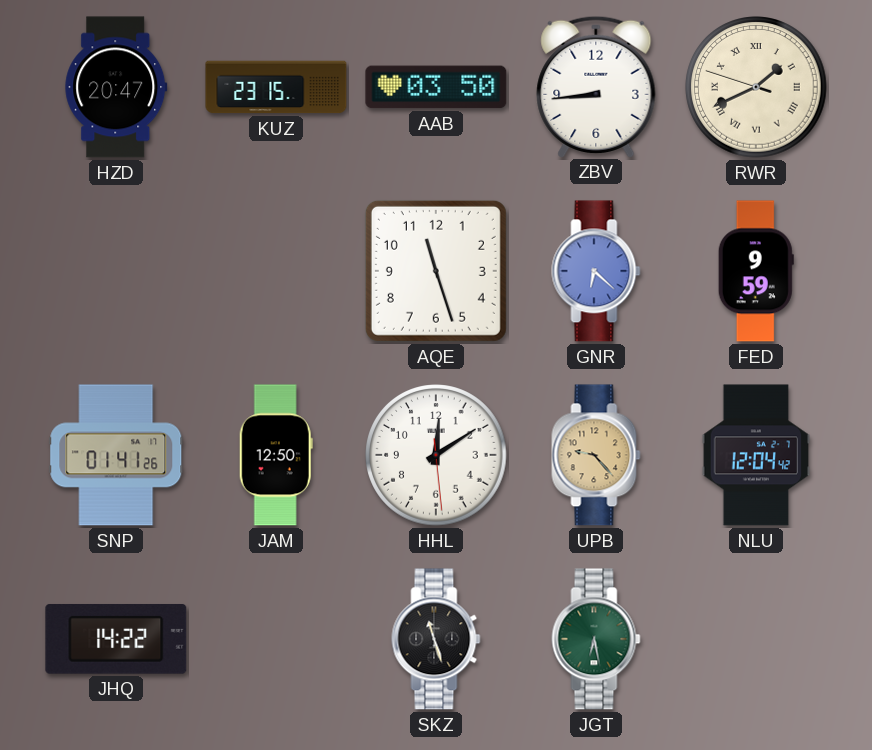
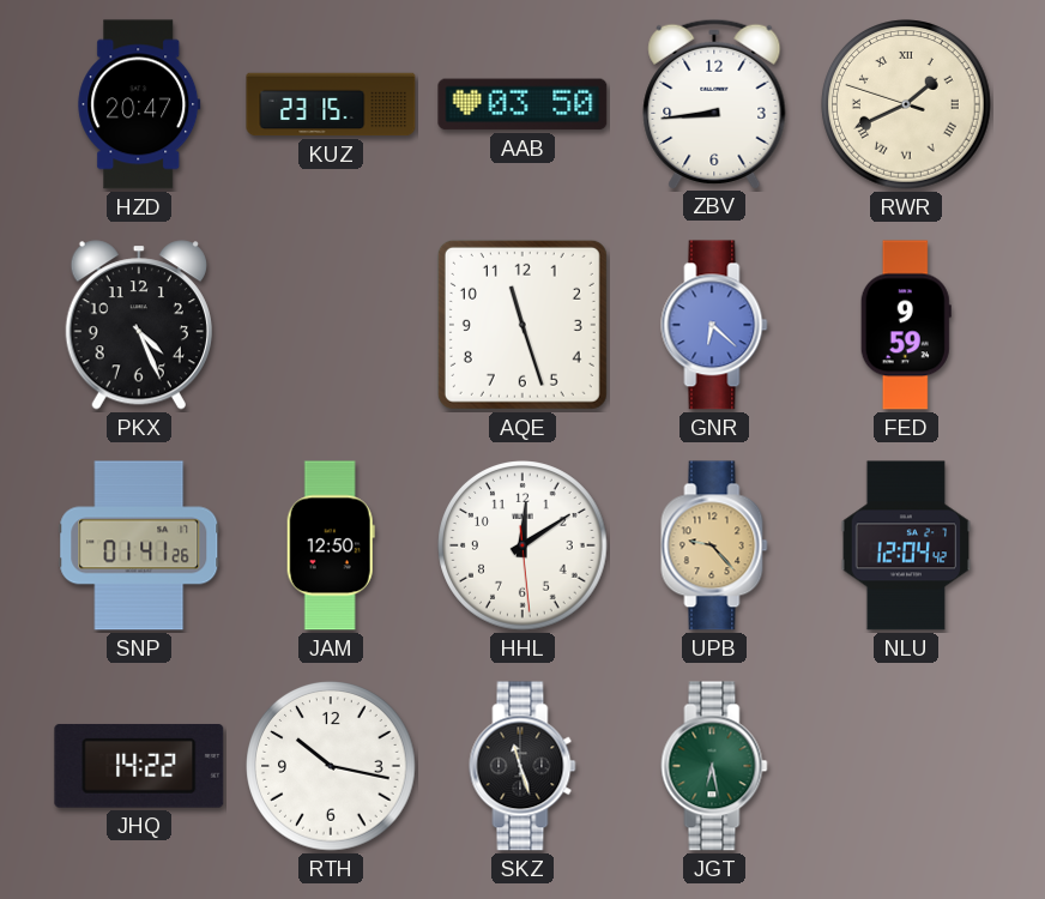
PKX: none -> 4:26 (139, 325)
RTH: none -> 10:17 (331, 766)
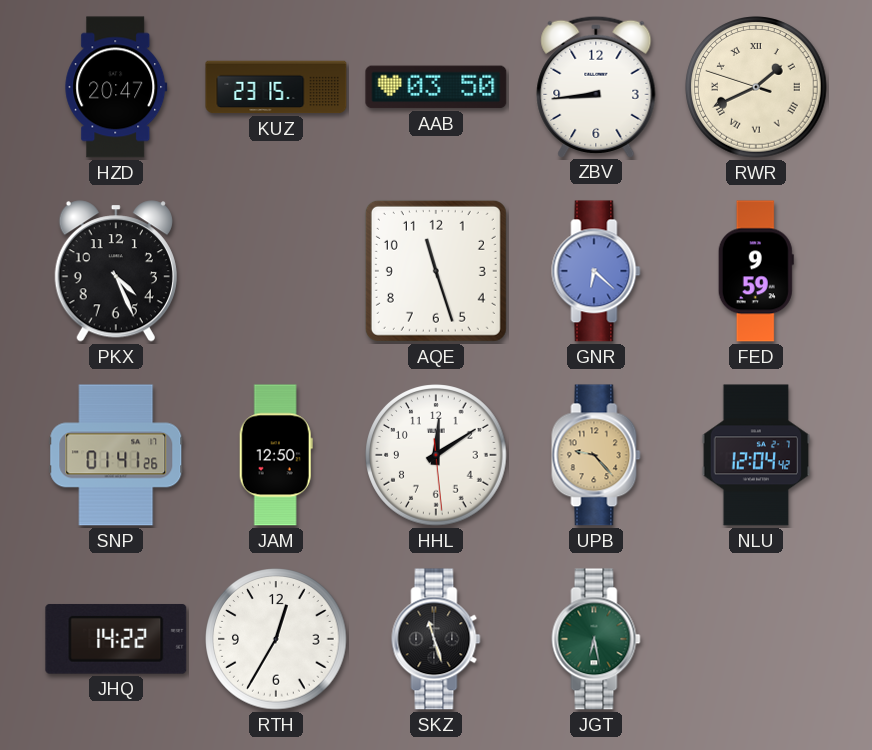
RTH: 10:17 -> 12:35 (276, 639)
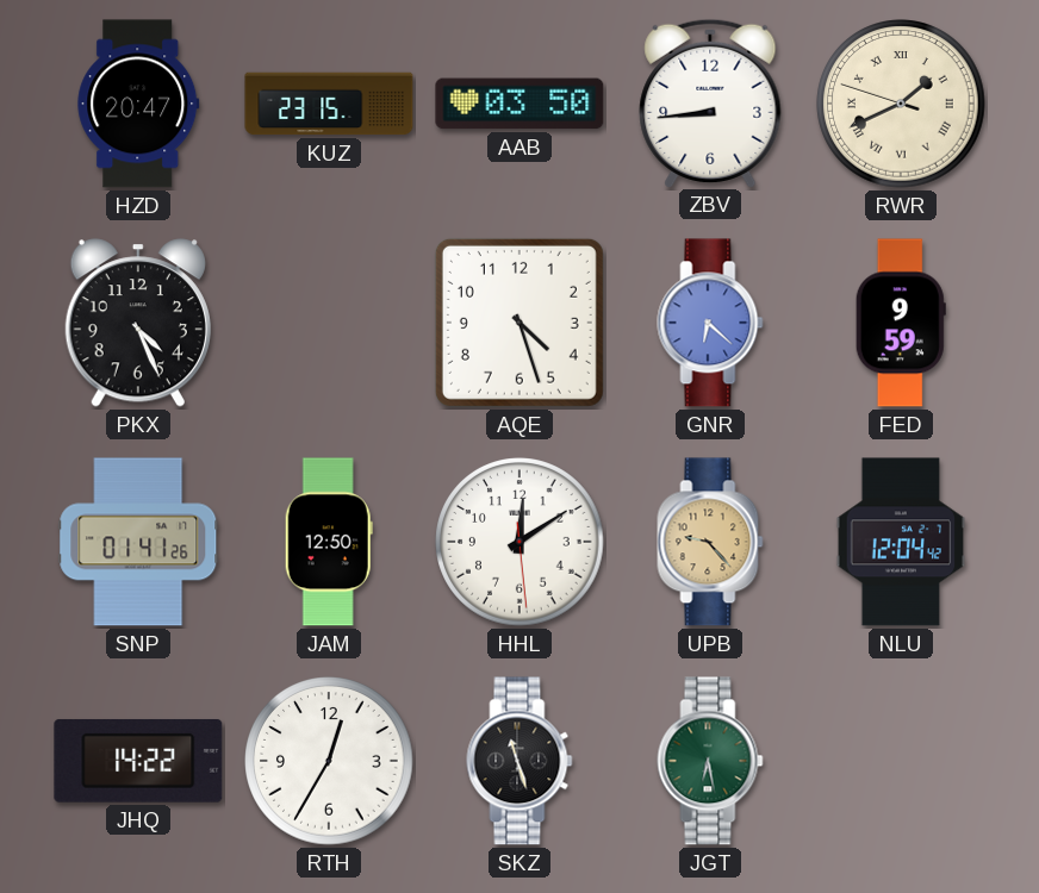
AQE: 11:27 -> 4:27 (519, 323)
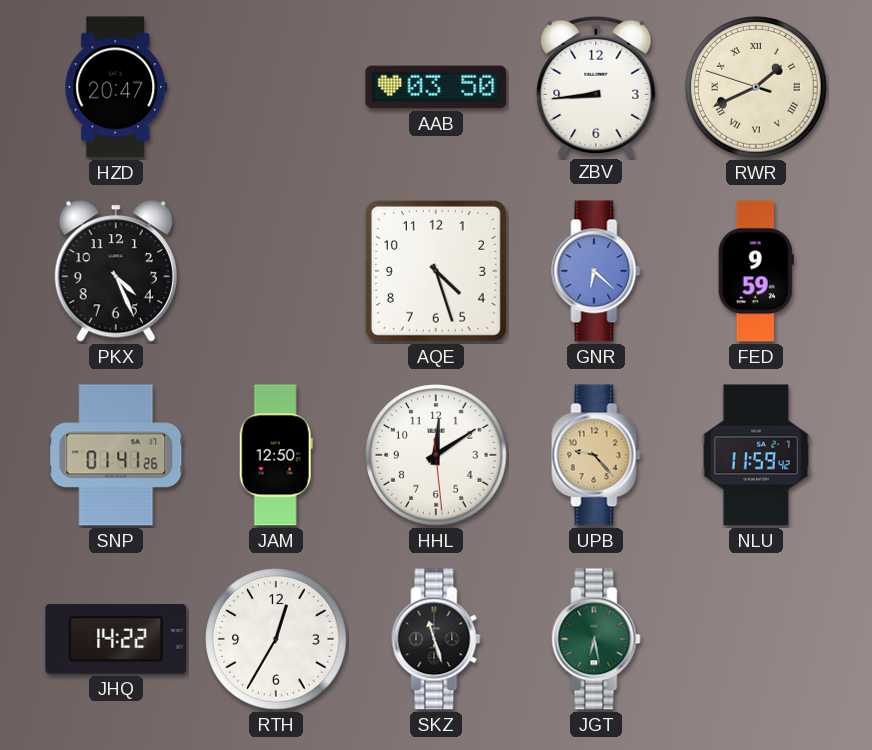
KUZ: 23:15 -> none (329, 104)
NLU: 12:04 -> 11:59 (756, 455)
